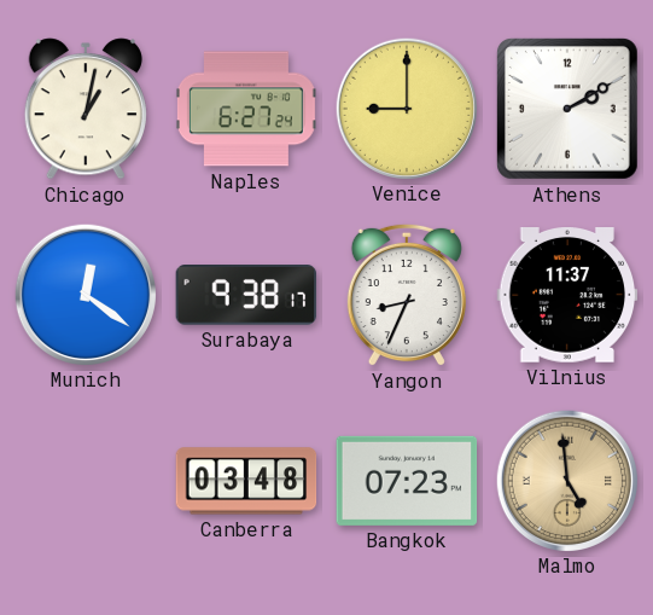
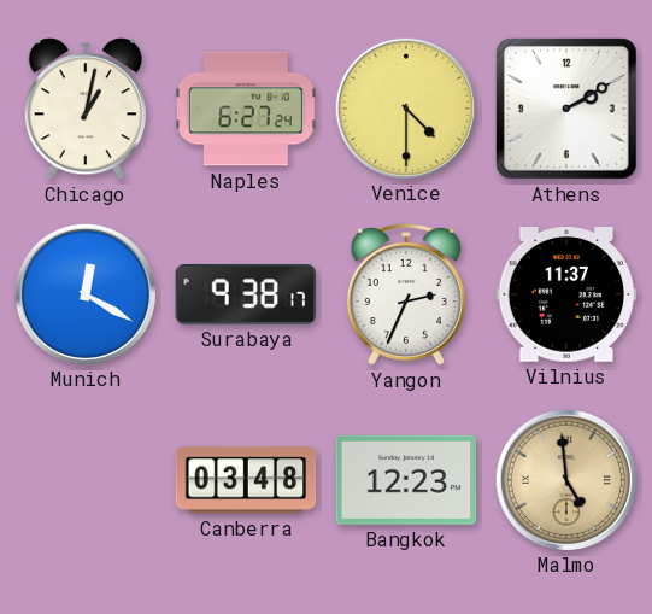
Venice: 9:00 -> 4:30 (405, 107)
Munich: 12:21 -> 12:20 (84, 293)
Yangon: 8:34 -> 2:34 (406, 294)
Bangkok: 07:23 -> 12:23 (406, 480)
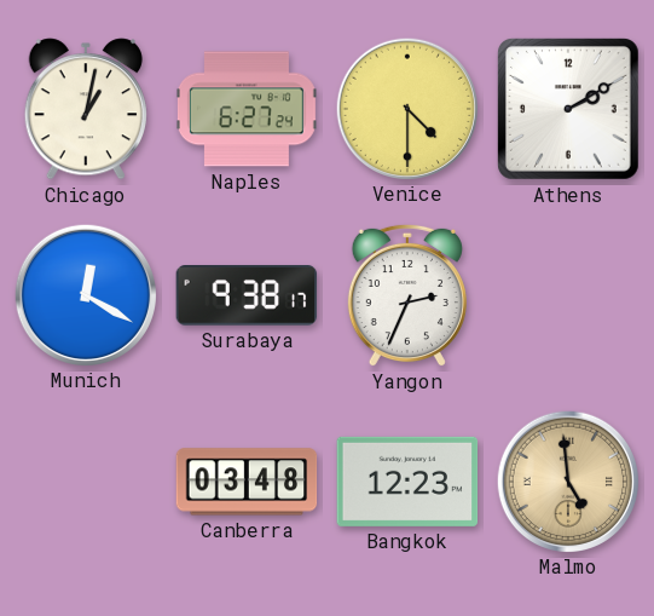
Vilnius: 11:37 -> none (566, 296)
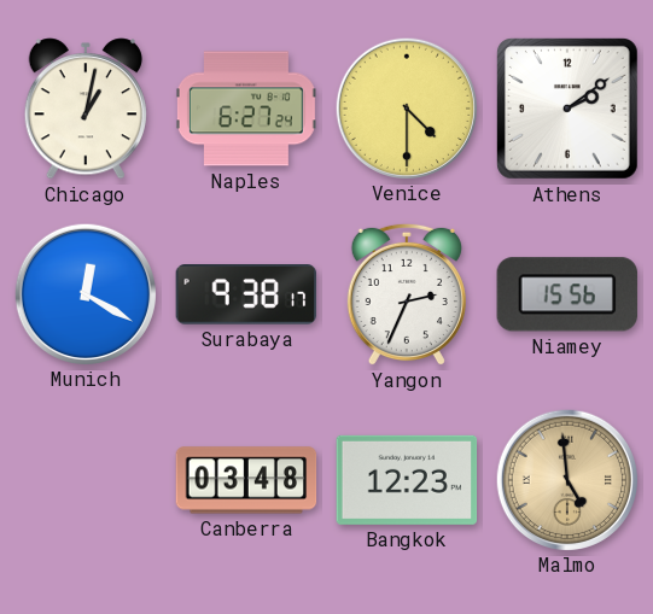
Athens: 2:10 -> 2:09 (567, 109)
Niamey: none -> 15:56 (566, 294)
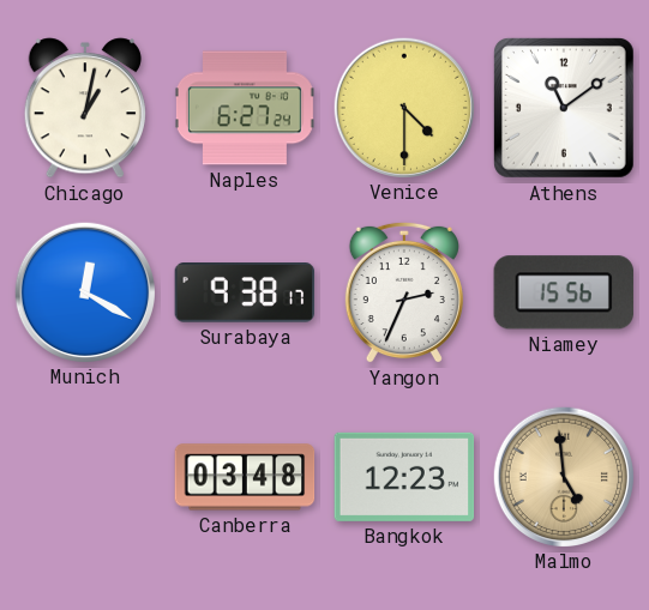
Athens: 2:09 -> 11:09 (564, 108)
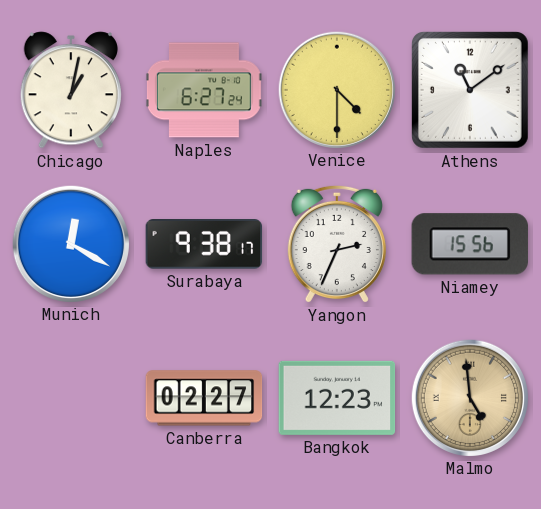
Canberra: 03:48 -> 02:27 (204, 398)
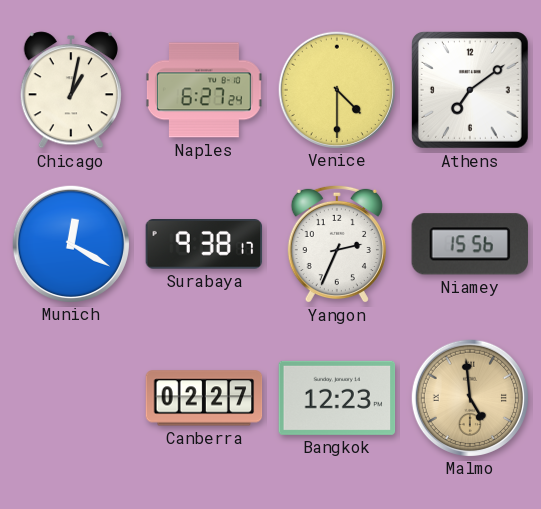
Athens: 11:09 -> 7:09 (470, 90)
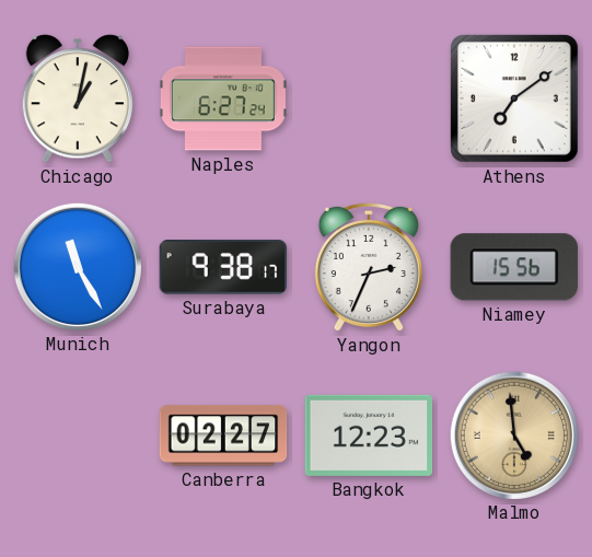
Venice: 4:30 -> none (336, 89)
Munich: 12:20 -> 11:25 (77, 266)
